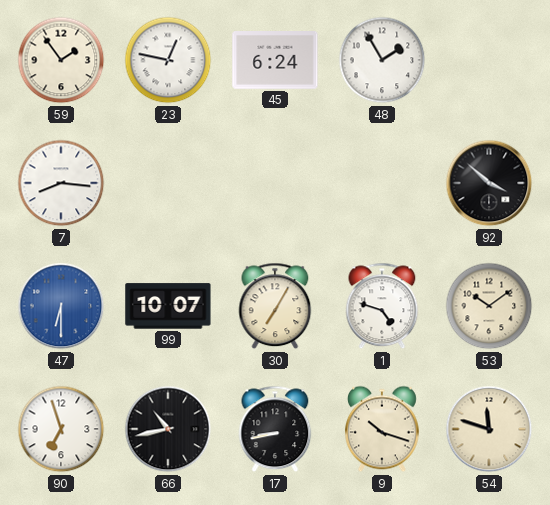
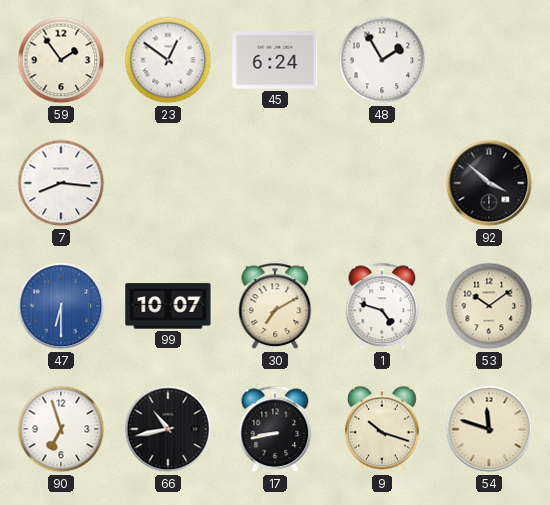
23: 12:47 -> 12:51 (168, 60)
30: 7:05 -> 7:10 (275, 306)
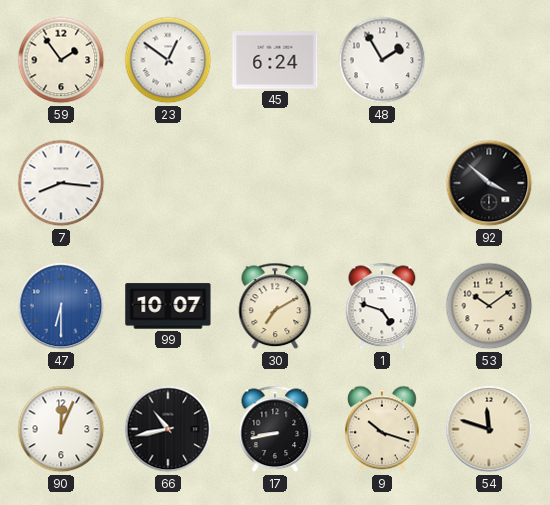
90: 6:57 -> 12:04 (61, 429)
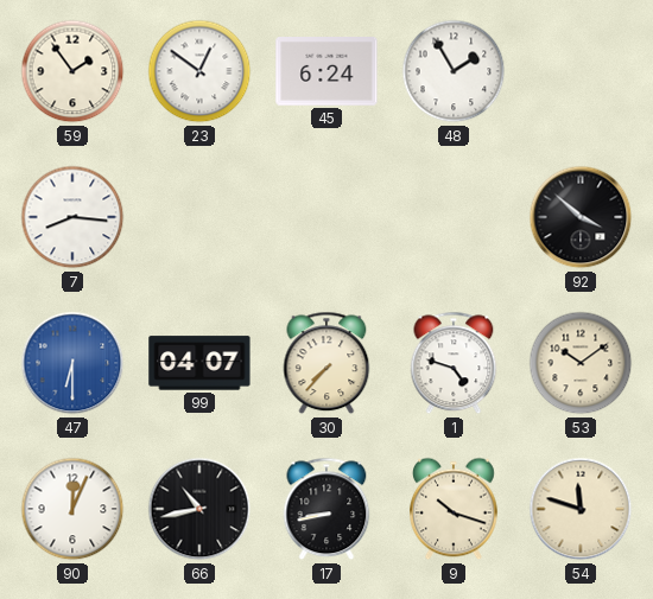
99: 10:07 -> 04:07 (199, 363)
30: 7:10 -> 7:37 (326, 363)
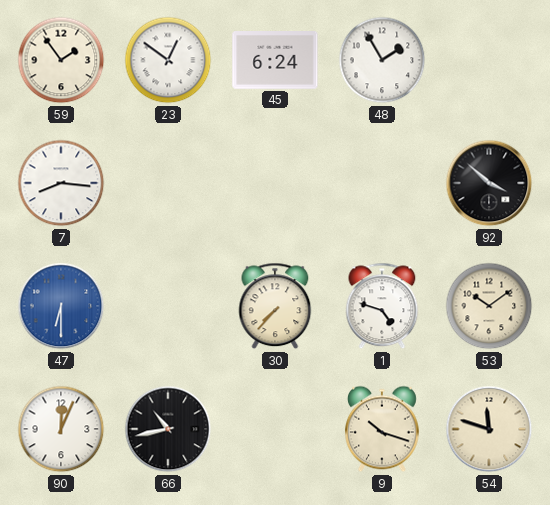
99: 04:07 -> none (199, 363)
17: 8:43 -> none (326, 509)
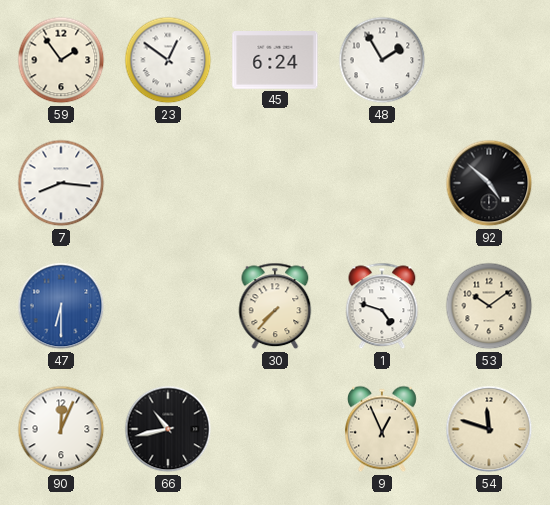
92: 3:52 -> 4:52 (489, 183)
9: 10:18 -> 12:56 (383, 429)
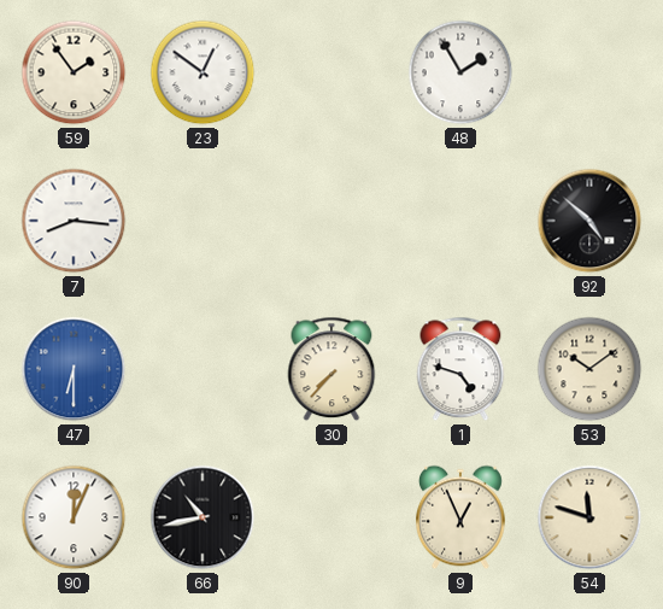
45: 6:24 -> none (275, 61)
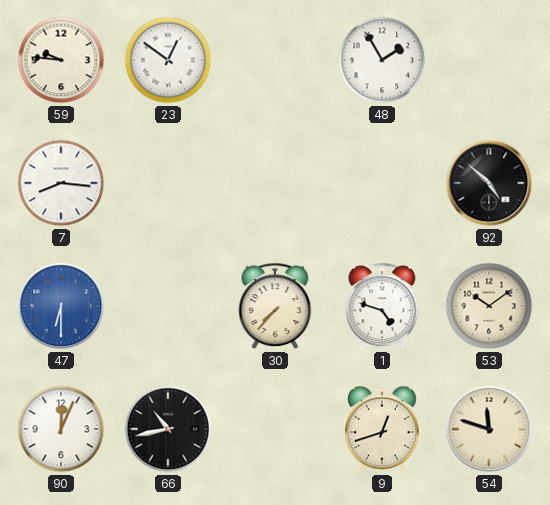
59: 1:54 -> 9:46 (61, 60)
9: 12:56 -> 12:42 (383, 429)
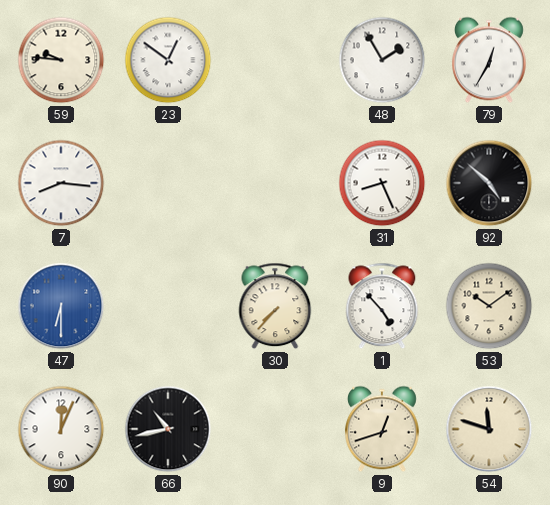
79: none -> 12:35 (490, 60)
31: none -> 8:26 (382, 183)
1: 4:48 -> 4:53 (382, 306)
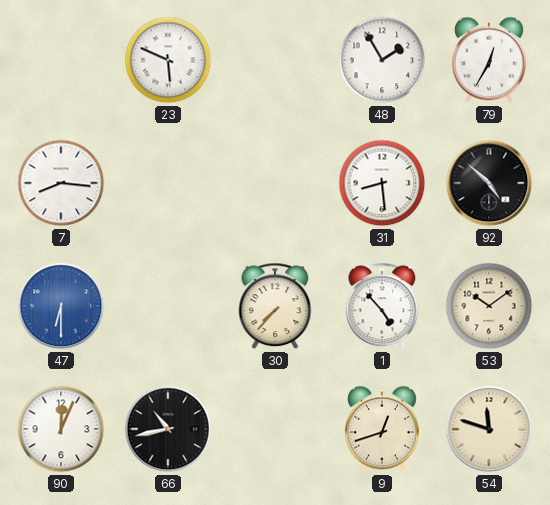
59: 9:46 -> none (61, 60)
23: 12:51 -> 5:49 (168, 60)
31: 8:26 -> 8:29 (382, 183)
